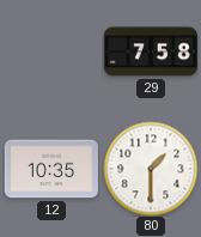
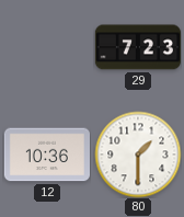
29: 7:58 -> 7:23 (138, 47)
12: 10:35 -> 10:36 (47, 155)
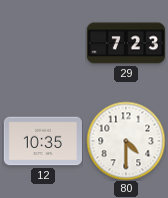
12: 10:36 -> 10:35 (43, 141)
80: 1:30 -> 4:30 (126, 141)
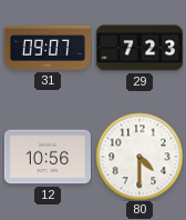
31: none -> 09:07 (46, 49)
12: 10:35 -> 10:56 (48, 157)
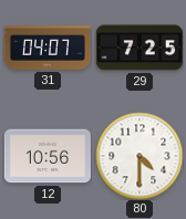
31: 09:07 -> 04:07 (46, 49)
29: 7:23 -> 7:25 (139, 48)
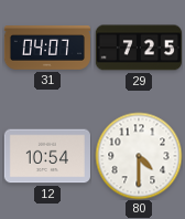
12: 10:56 -> 10:54 (47, 156)
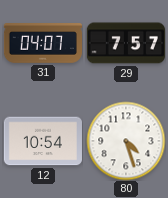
29: 7:25 -> 7:57 (126, 43)
80: 4:30 -> 4:27 (126, 141)
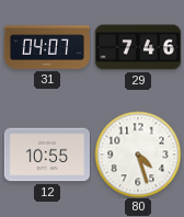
29: 7:57 -> 7:46 (138, 47)
12: 10:54 -> 10:55 (47, 155)
